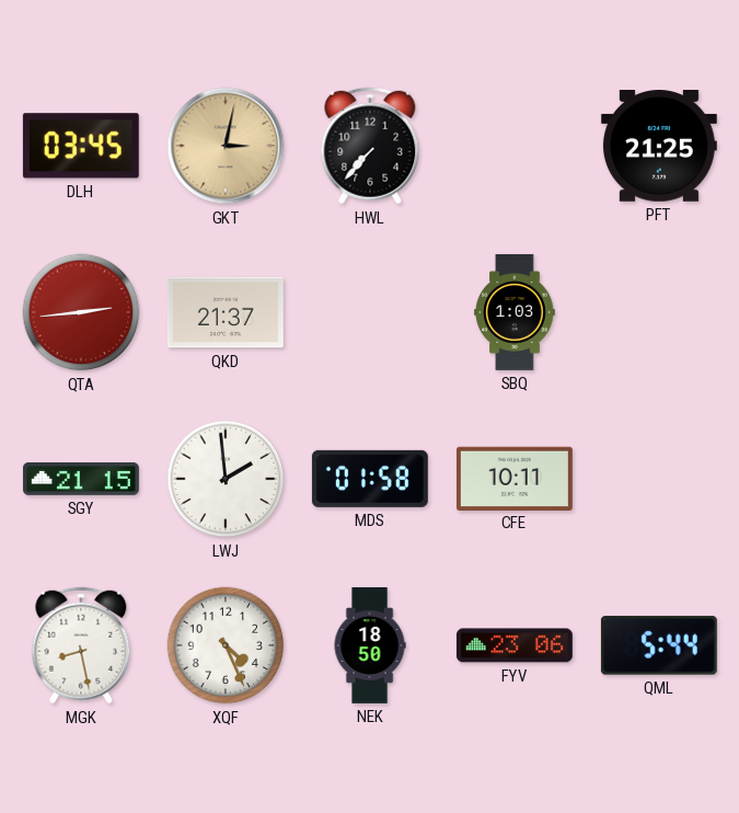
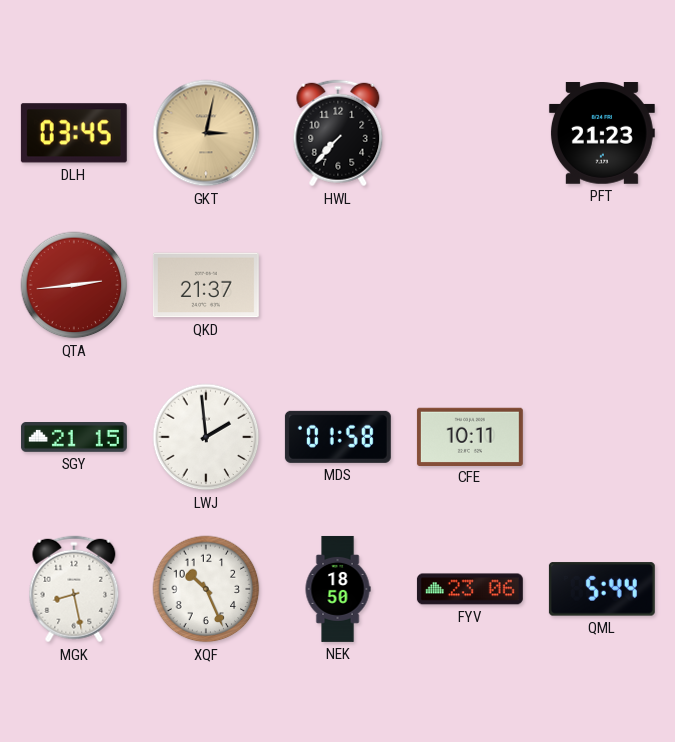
PFT: 21:25 -> 21:23 (602, 134)
SBQ: 1:03 -> none (515, 312)
XQF: 4:26 -> 10:26 (206, 589)
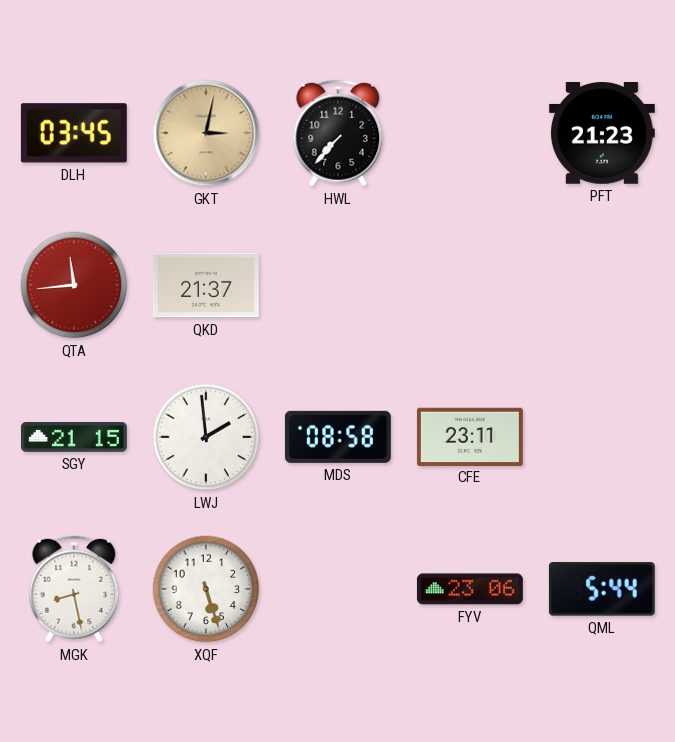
QTA: 2:44 -> 11:44 (74, 285)
MDS: 01:58 -> 08:58 (338, 437)
CFE: 10:11 -> 23:11 (470, 436)
XQF: 10:26 -> 5:27 (206, 589)
NEK: 18:50 -> none (338, 589)
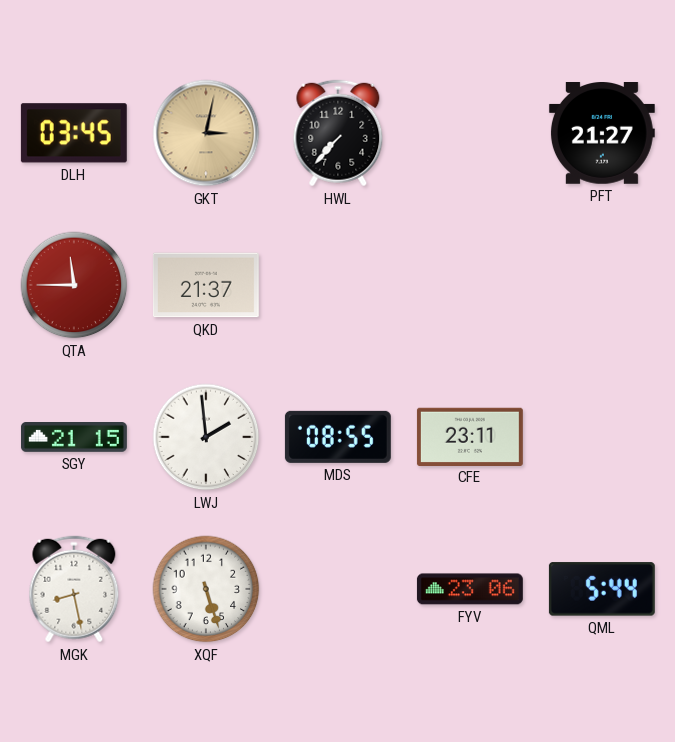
PFT: 21:23 -> 21:27 (602, 134)
QTA: 11:44 -> 11:45 (74, 285)
MDS: 08:58 -> 08:55 (338, 437)
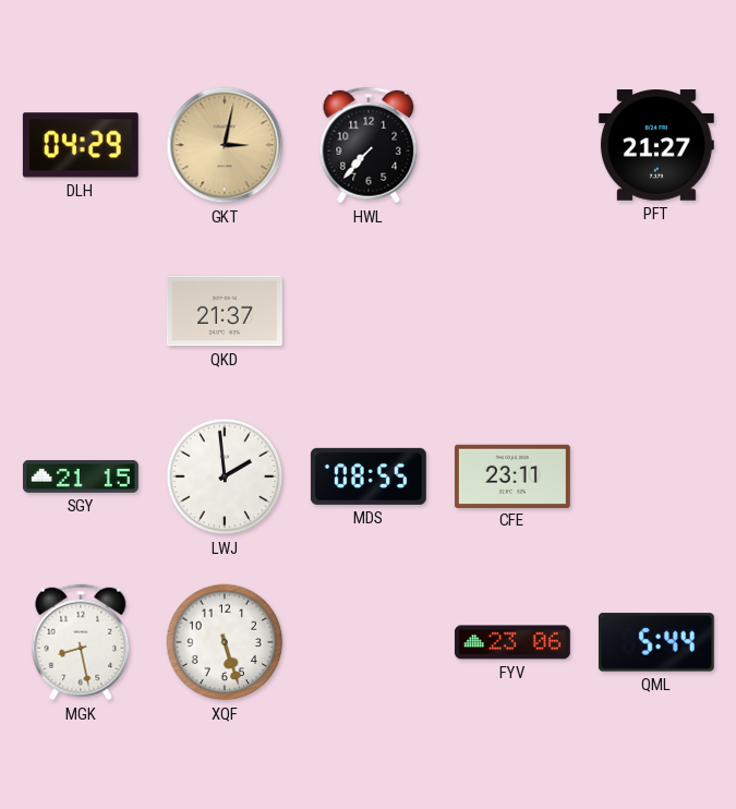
DLH: 03:45 -> 04:29 (81, 145)
QTA: 11:45 -> none (74, 285)
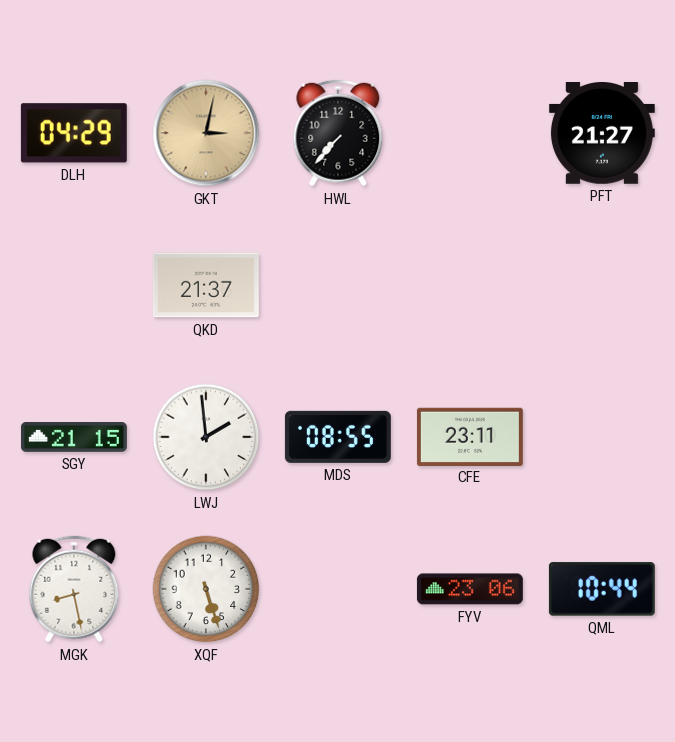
QML: 5:44 -> 10:44 (602, 589)
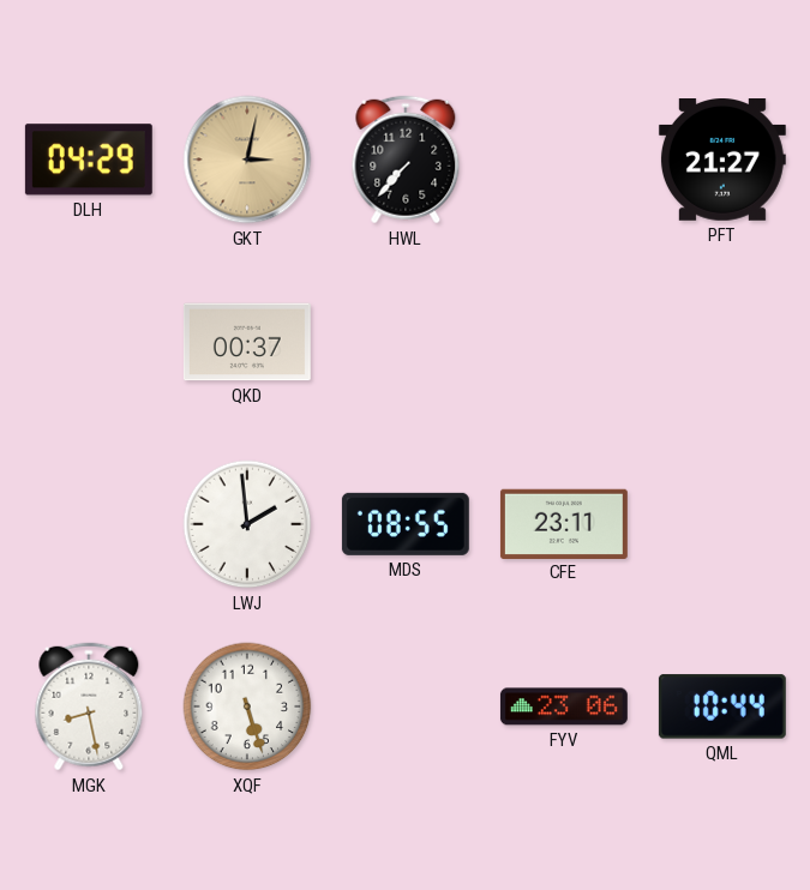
QKD: 21:37 -> 00:37 (247, 342)
SGY: 21:15 -> none (74, 438)
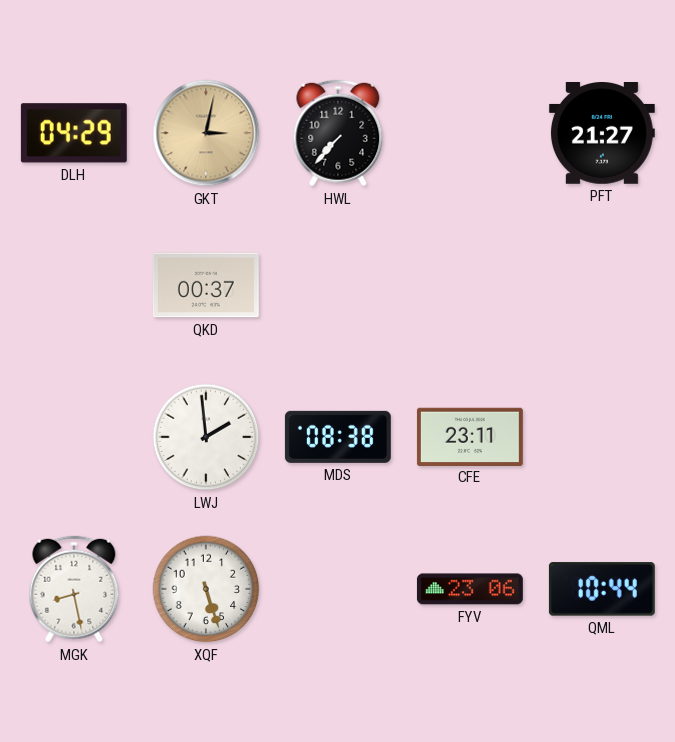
MDS: 08:55 -> 08:38 (338, 437)
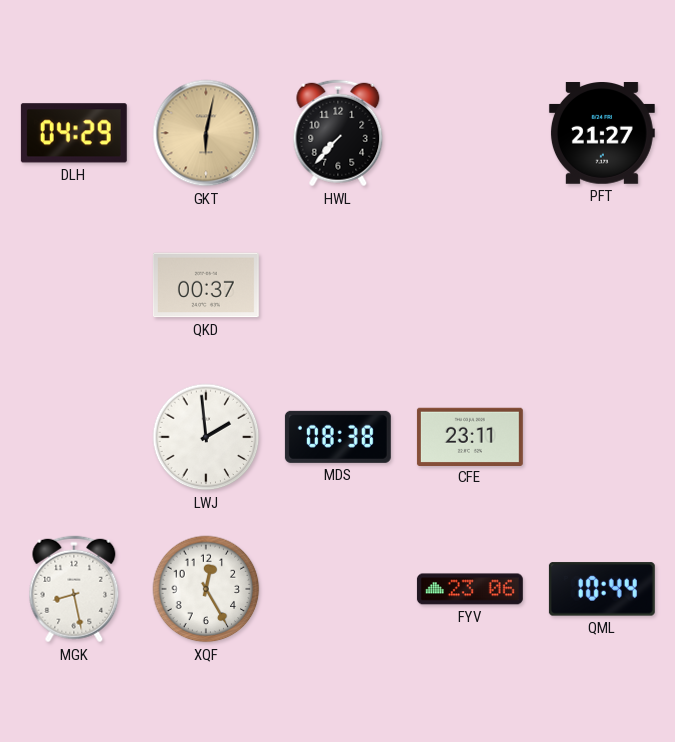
GKT: 3:02 -> 6:02 (206, 133)
XQF: 5:27 -> 12:25 (206, 589)
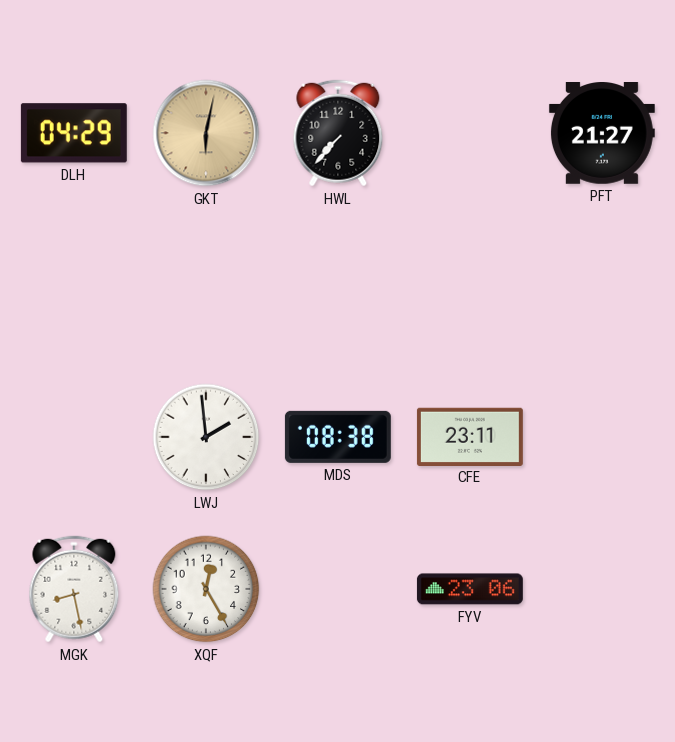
QKD: 00:37 -> none (206, 285)
QML: 10:44 -> none (602, 589)
